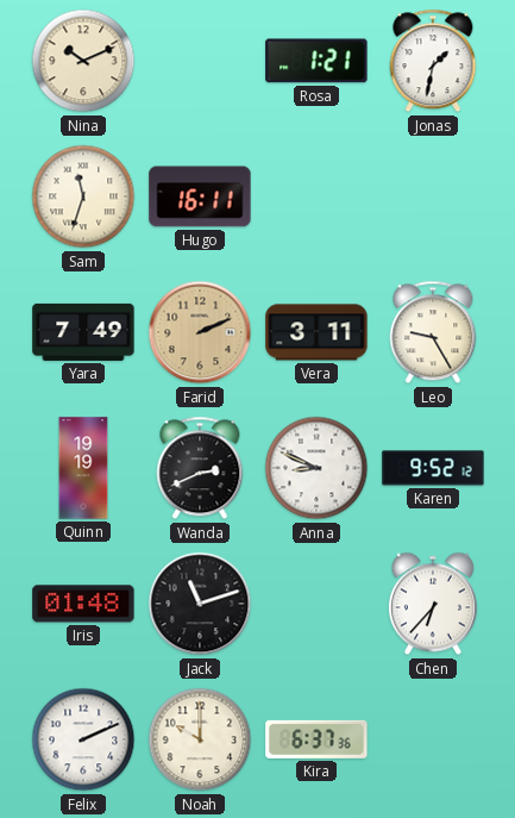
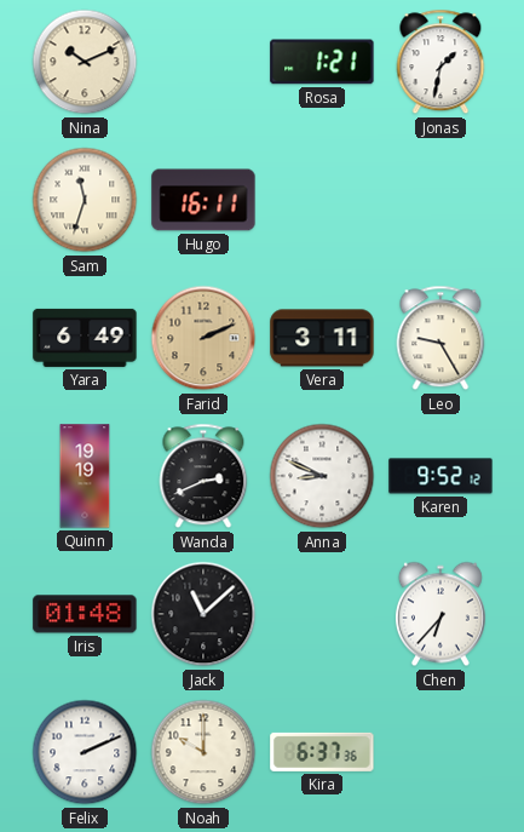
Yara: 7:49 -> 6:49 (85, 338)
Jack: 11:12 -> 11:08 (203, 614)
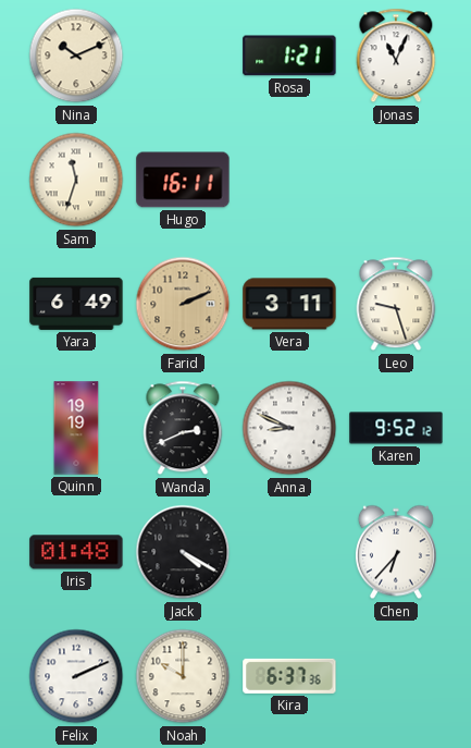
Jonas: 1:32 -> 11:04 (396, 56)
Leo: 9:25 -> 9:27 (396, 304)
Jack: 11:08 -> 4:20 (183, 552)
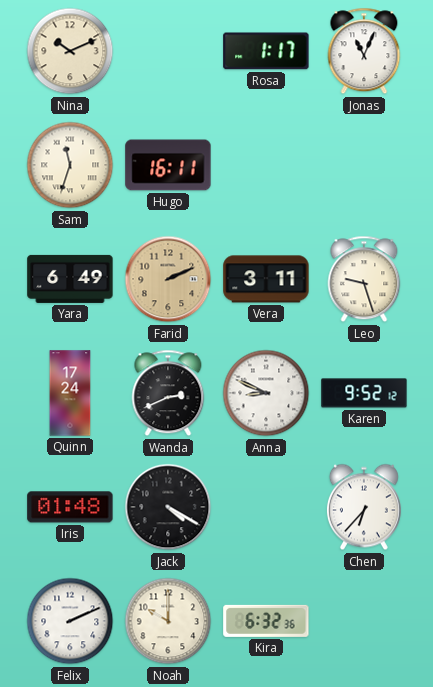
Rosa: 1:21 -> 1:17 (266, 51)
Quinn: 19:19 -> 17:24 (70, 393)
Kira: 6:37 -> 6:32 (266, 621)
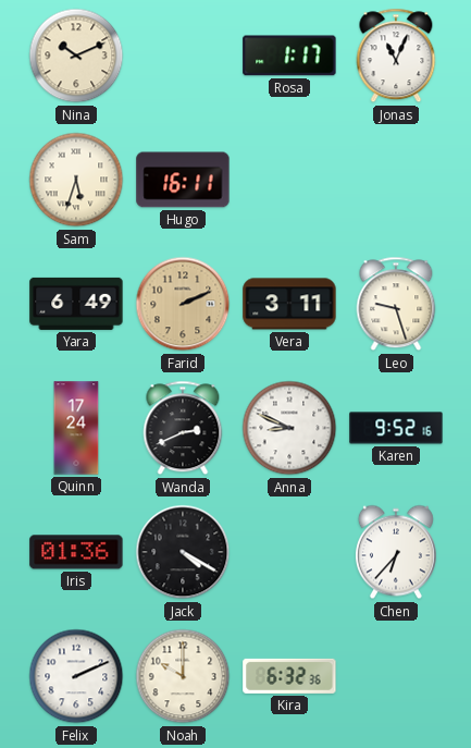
Sam: 11:33 -> 5:33 (76, 180)
Karen: 9:52:12 -> 9:52:16 (396, 428)
Iris: 01:48 -> 01:36 (76, 552)
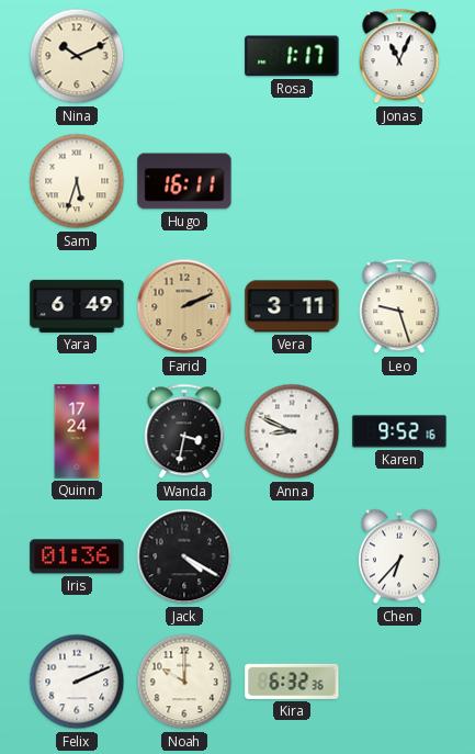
Wanda: 2:41 -> 3:32 (184, 431)
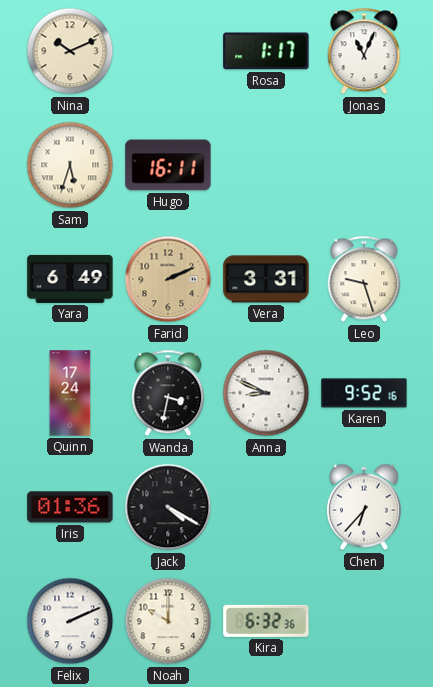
Vera: 3:11 -> 3:31 (266, 279)
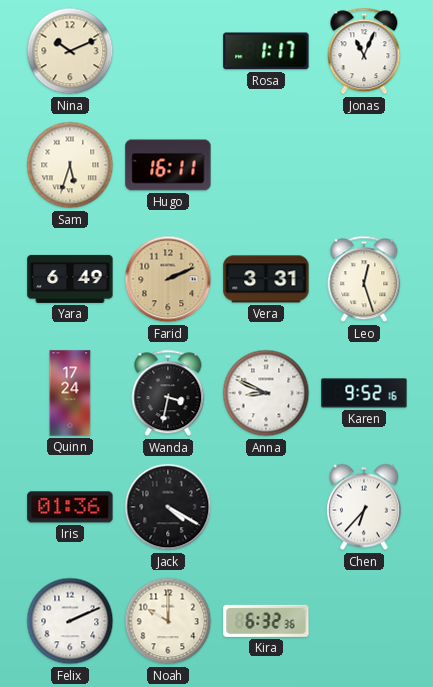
Leo: 9:27 -> 12:27 (364, 279)
